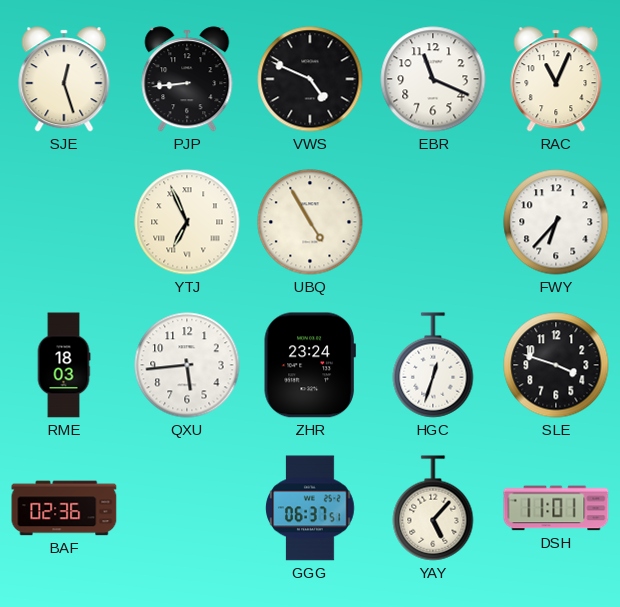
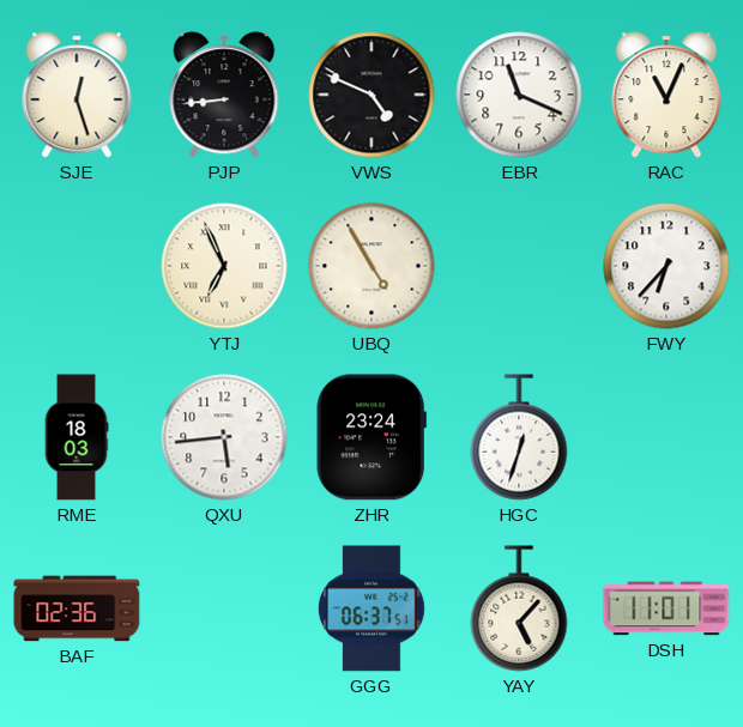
SLE: 3:48 -> none (556, 365)
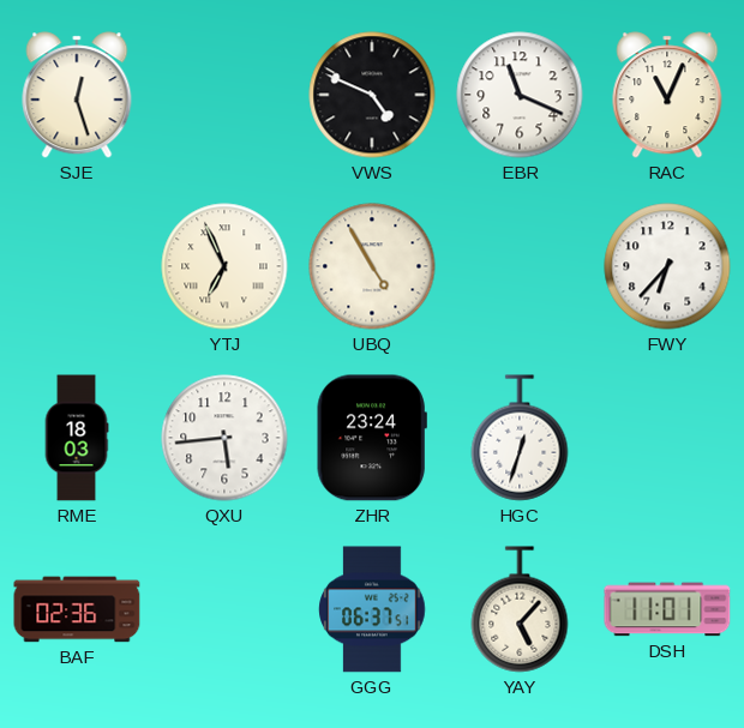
PJP: 8:44 -> none (224, 95)
